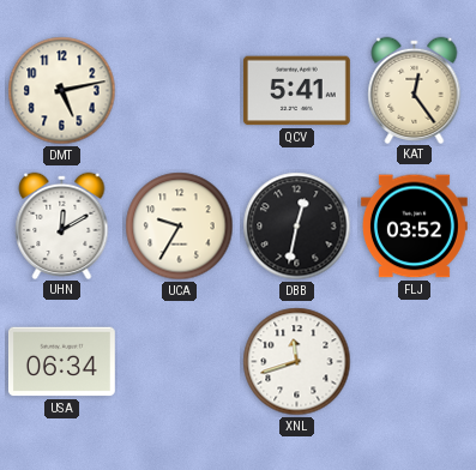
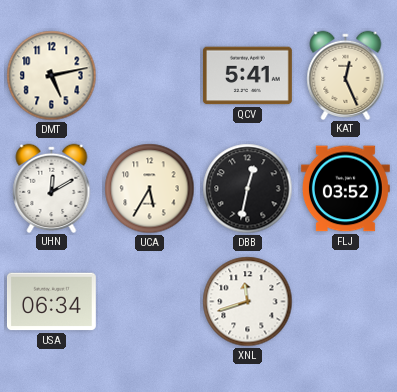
KAT: 12:24 -> 12:26 (346, 75)
UCA: 9:35 -> 5:35 (150, 189)
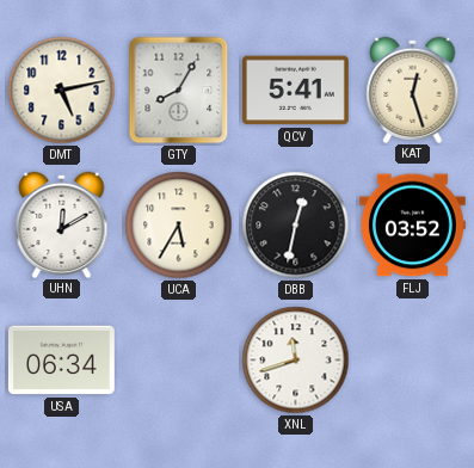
GTY: none -> 8:05 (179, 91)
KAT: 12:26 -> 12:27 (413, 90)
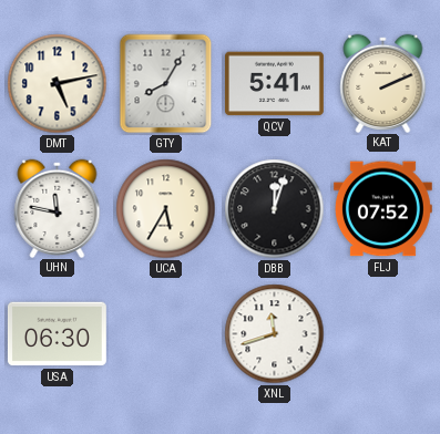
KAT: 12:27 -> 2:11 (383, 83)
UHN: 12:10 -> 11:47 (58, 208)
DBB: 12:32 -> 12:03 (275, 209)
FLJ: 03:52 -> 07:52 (382, 209)
USA: 06:34 -> 06:30 (57, 334)
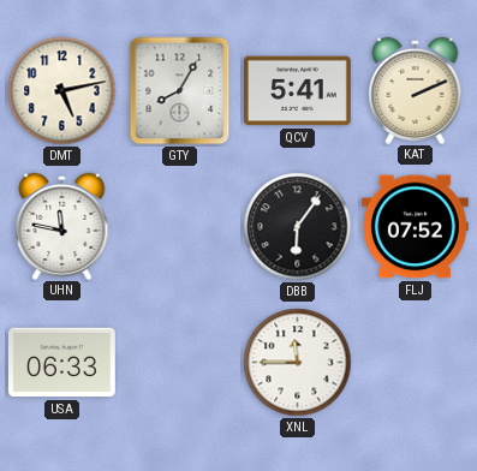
UCA: 5:35 -> none (166, 209)
DBB: 12:03 -> 6:06 (298, 227)
USA: 06:30 -> 06:33 (61, 363)
XNL: 11:42 -> 11:45 (298, 363)
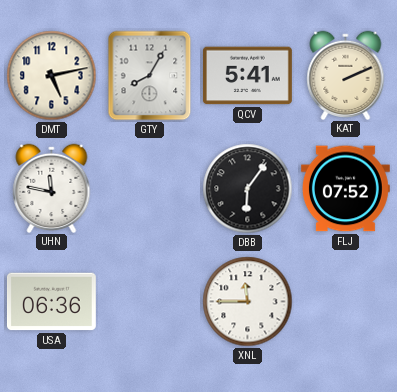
USA: 06:33 -> 06:36 (51, 302)
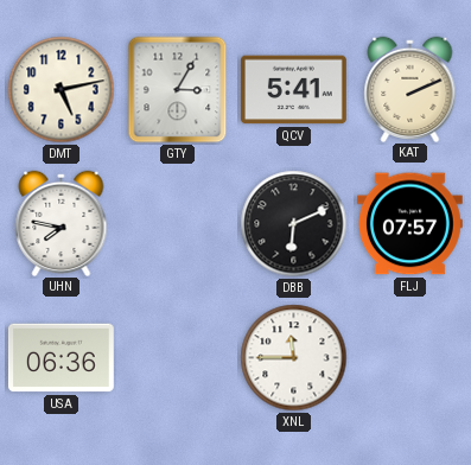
GTY: 8:05 -> 3:05 (178, 90)
UHN: 11:47 -> 7:47 (62, 223)
DBB: 6:06 -> 6:11 (294, 224)
FLJ: 07:52 -> 07:57 (409, 224)
